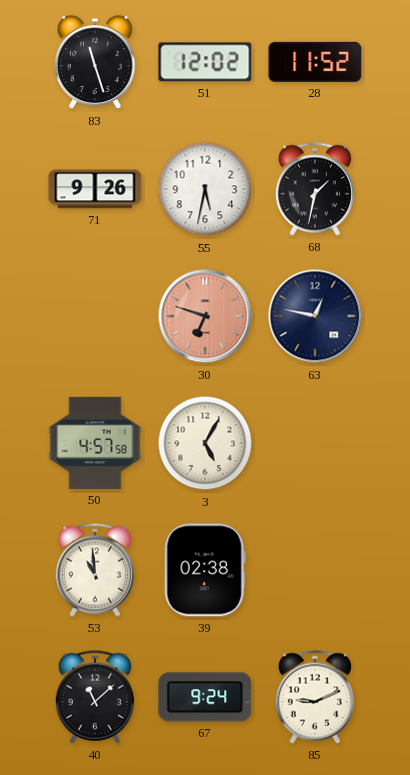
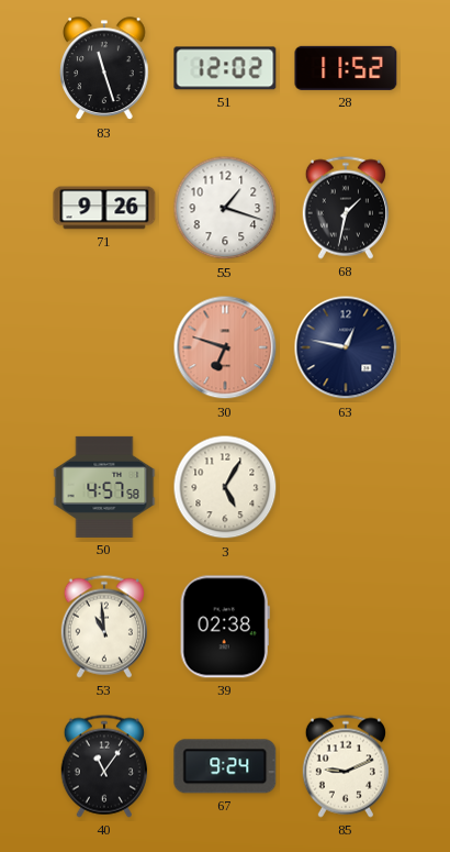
55: 5:32 -> 1:18 (225, 208)
40: 11:08 -> 11:06 (104, 766)
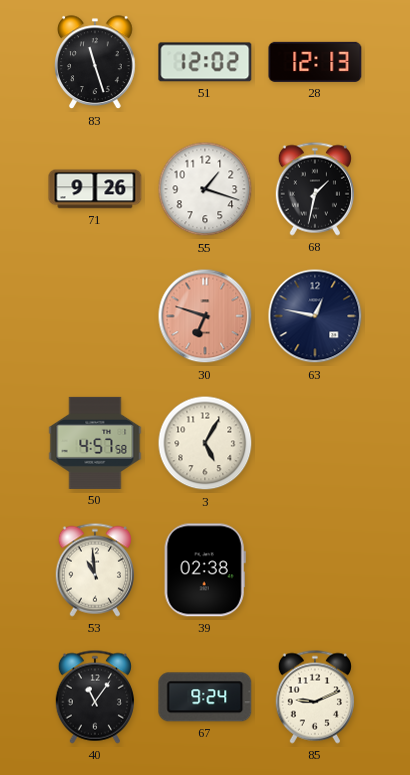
28: 11:52 -> 12:13 (315, 62)
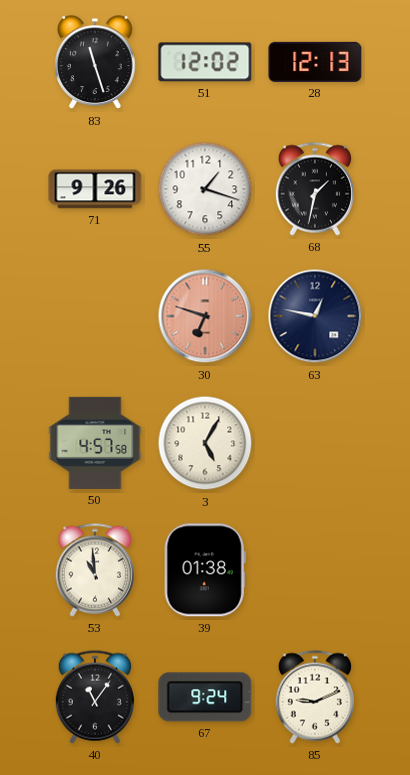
39: 02:38 -> 01:38 (205, 570)
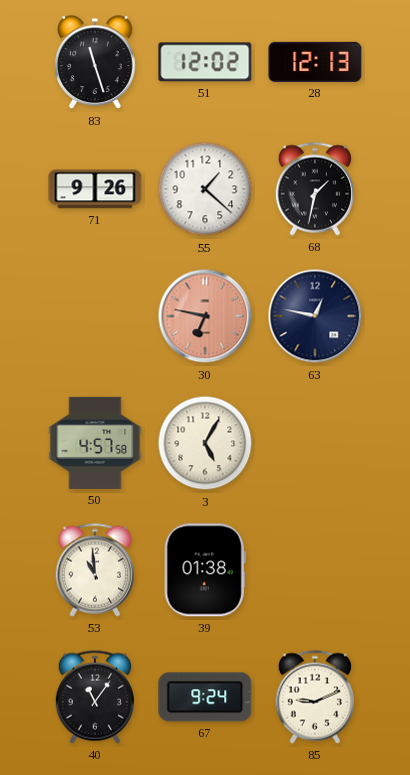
55: 1:18 -> 1:22 (205, 189)
30: 6:48 -> 6:47 (205, 316)
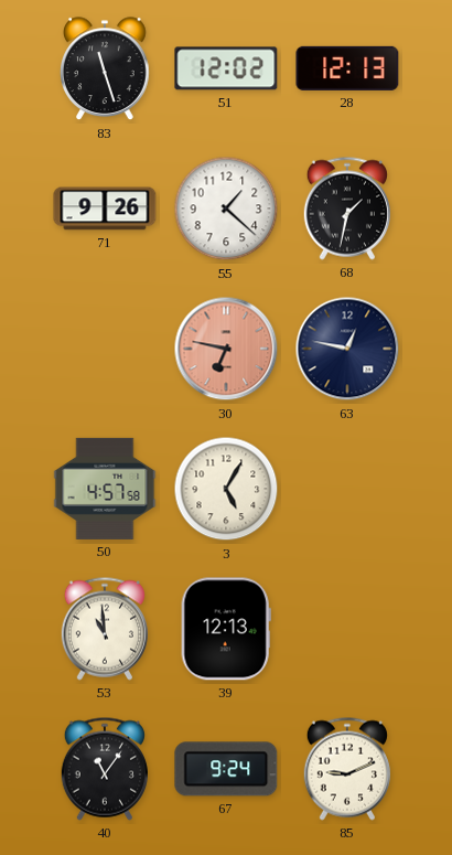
39: 01:38 -> 12:13 (226, 629)
